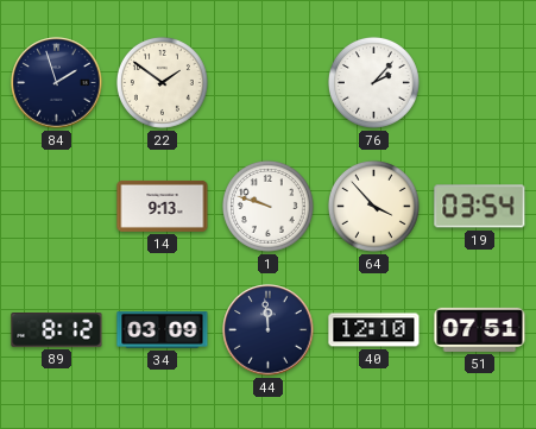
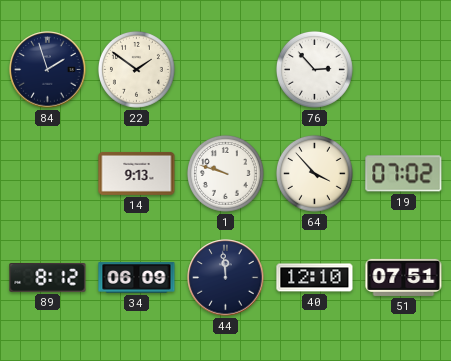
76: 2:07 -> 2:53 (314, 69)
19: 03:54 -> 07:02 (404, 174)
34: 03:09 -> 06:09 (137, 278)
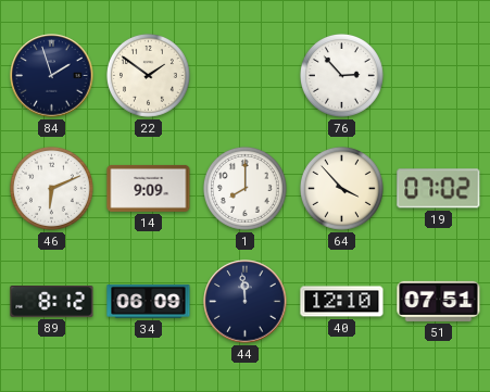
46: none -> 6:11 (51, 188)
14: 9:13 -> 9:09 (149, 188)
1: 9:48 -> 8:00 (244, 188)
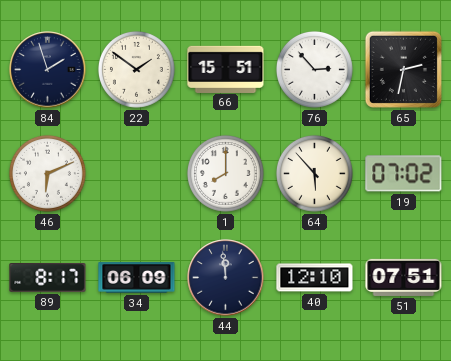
66: none -> 15:51 (226, 69)
65: none -> 2:32 (403, 69)
14: 9:09 -> none (149, 188)
64: 3:53 -> 5:53 (314, 173)
89: 8:12 -> 8:17 (48, 278)
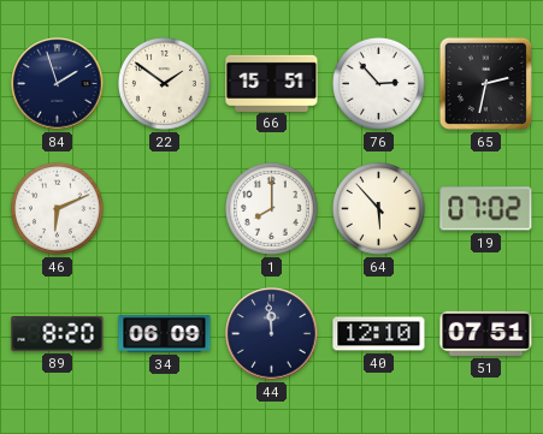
89: 8:17 -> 8:20 (58, 334)
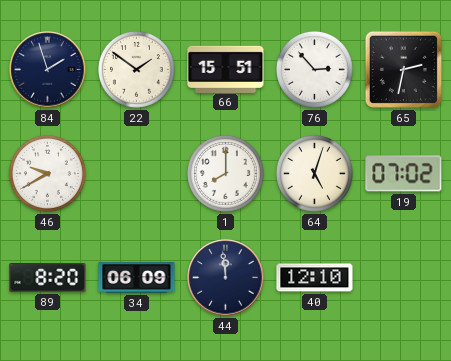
46: 6:11 -> 9:40 (47, 173)
64: 5:53 -> 5:03 (314, 173)
51: 07:51 -> none (486, 333)
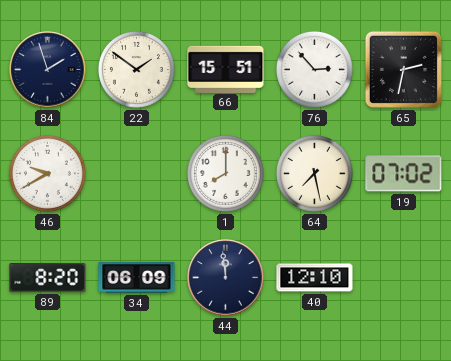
64: 5:03 -> 7:28 (314, 173)
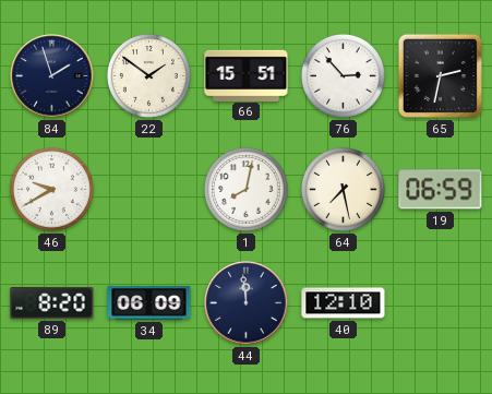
1: 8:00 -> 8:02 (245, 189)
19: 07:02 -> 06:59 (441, 190)
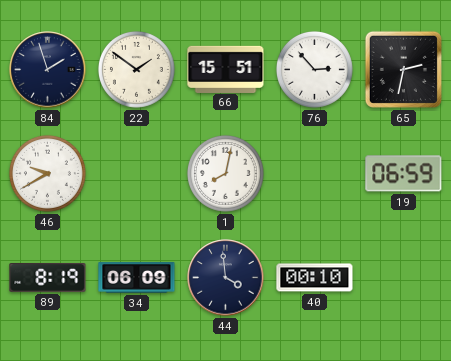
64: 7:28 -> none (343, 189)
89: 8:20 -> 8:19 (48, 278)
44: 11:59 -> 3:59 (226, 278)
40: 12:10 -> 00:10 (315, 278)
